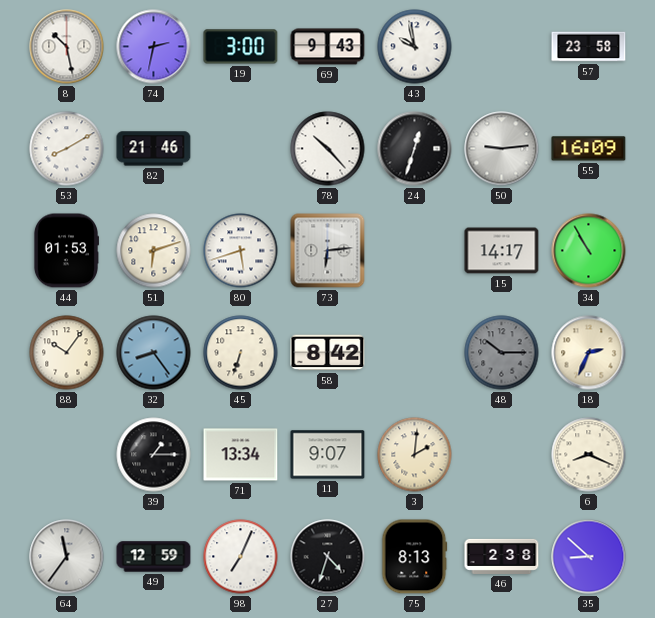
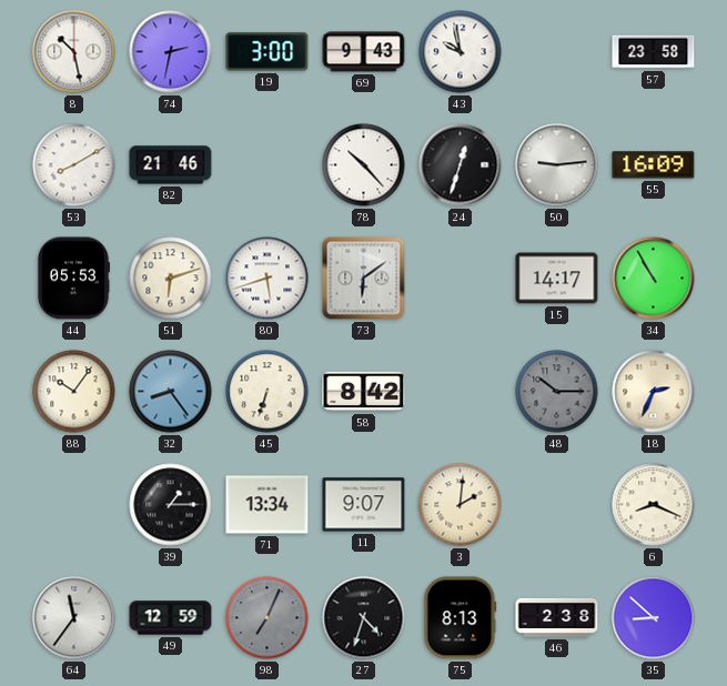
44: 01:53 -> 05:53 (72, 279)
73: 6:14 -> 6:09 (364, 279)
98 dial: white -> grey (267, 618)
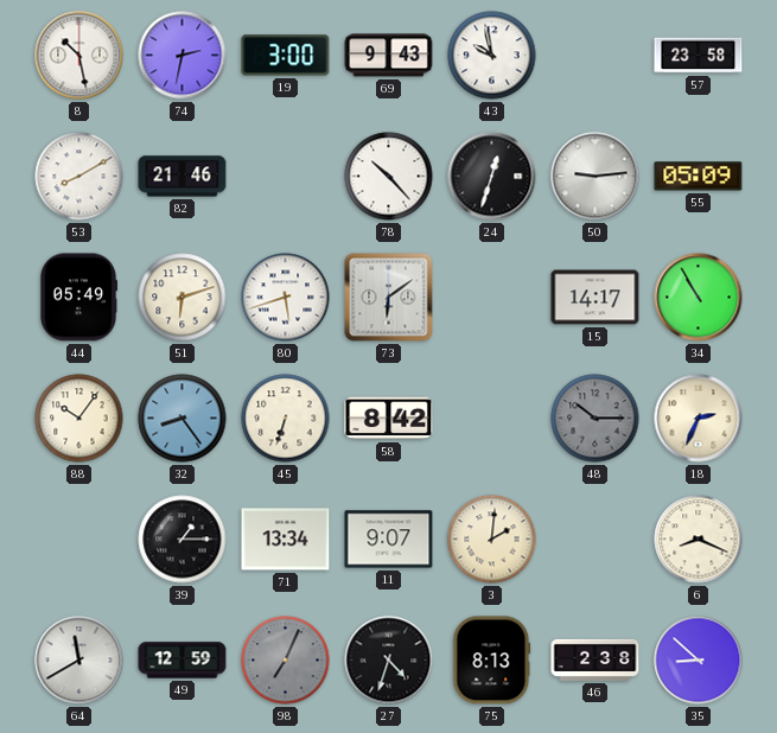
55: 16:09 -> 05:09 (699, 177)
44: 05:53 -> 05:49 (77, 298)
64: 11:36 -> 11:40 (79, 661)
